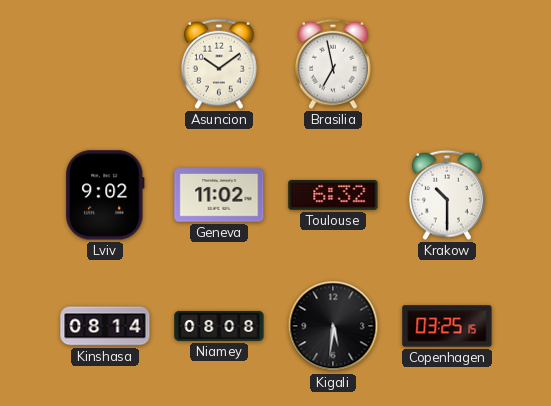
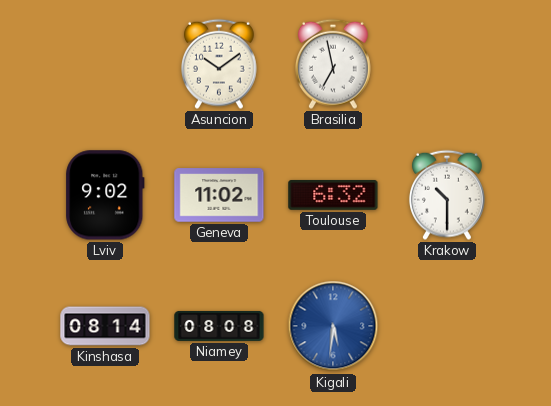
Kigali dial: black -> blue (333, 326)
Copenhagen: 03:25 -> none (447, 326)
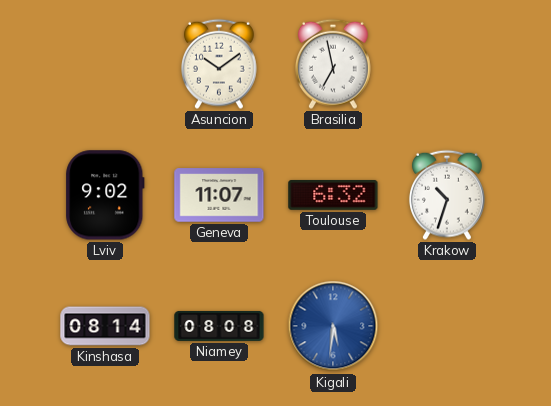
Geneva: 11:02 -> 11:07 (219, 195)
Krakow: 10:30 -> 10:33 (447, 195)
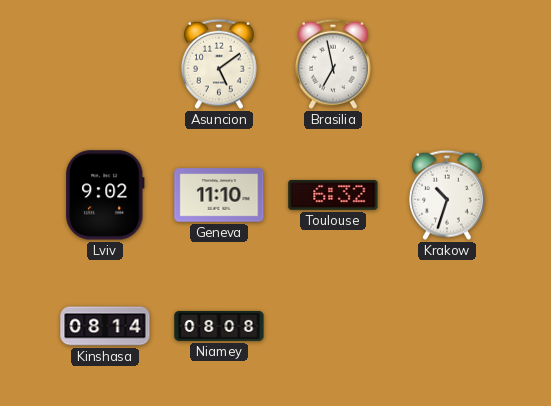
Asuncion: 10:09 -> 5:09 (219, 64)
Geneva: 11:07 -> 11:10 (219, 195)
Kigali: 5:31 -> none (333, 326)
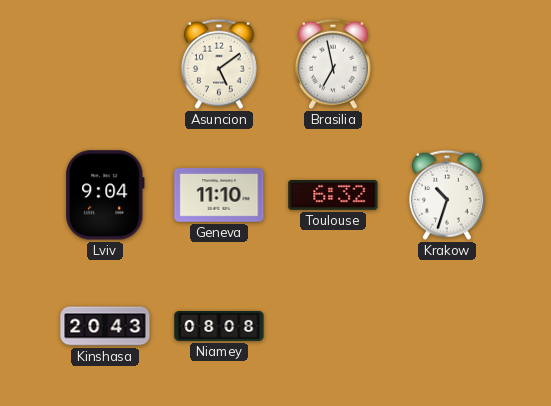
Lviv: 9:02 -> 9:04 (105, 195)
Kinshasa: 08:14 -> 20:43 (105, 326)
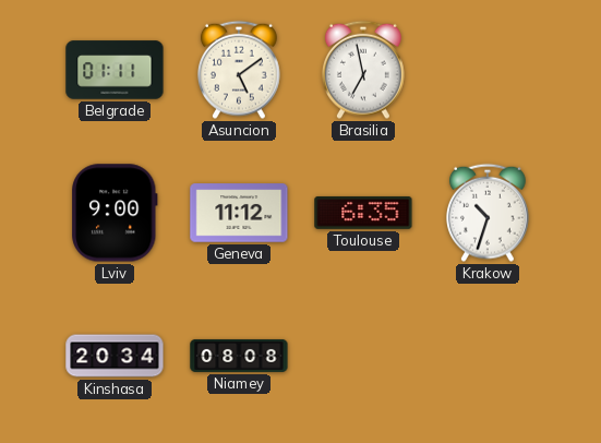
Belgrade: none -> 01:11 (115, 70)
Lviv: 9:04 -> 9:00 (115, 213)
Geneva: 11:10 -> 11:12 (239, 213)
Toulouse: 6:32 -> 6:35 (363, 213)
Kinshasa: 20:43 -> 20:34 (115, 356)
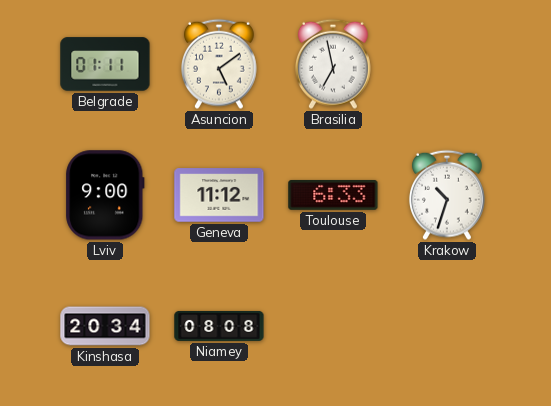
Toulouse: 6:35 -> 6:33 (333, 195)
